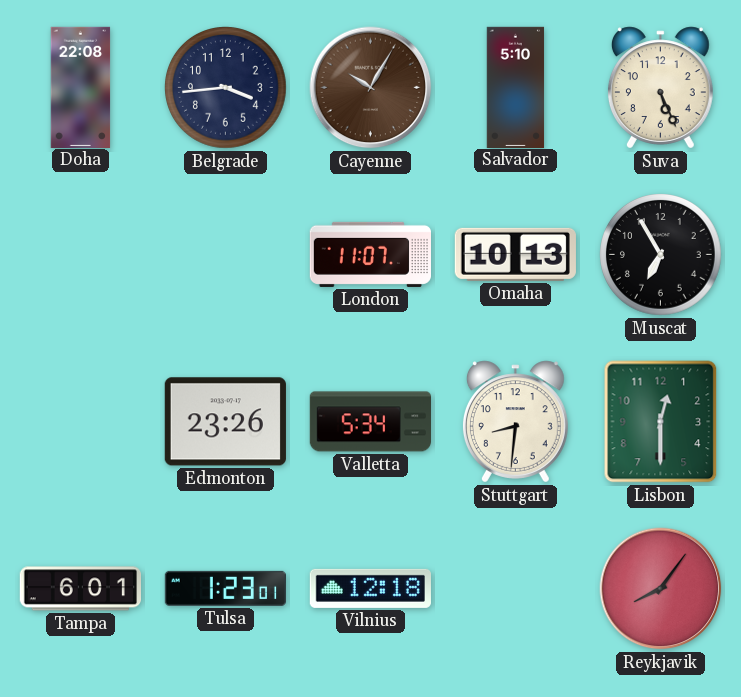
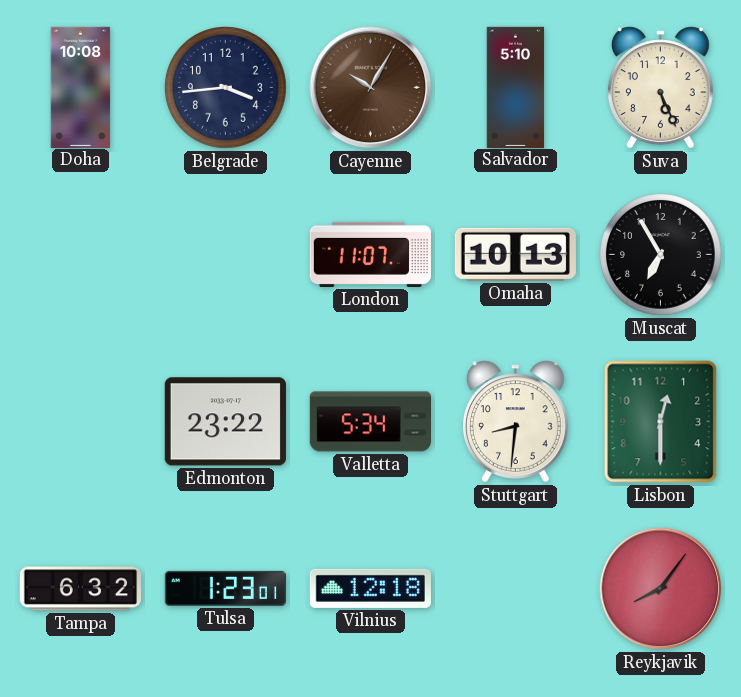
Doha: 22:08 -> 10:08 (81, 87)
Edmonton: 23:26 -> 23:22 (225, 422)
Tampa: 6:01 -> 6:32 (80, 589)
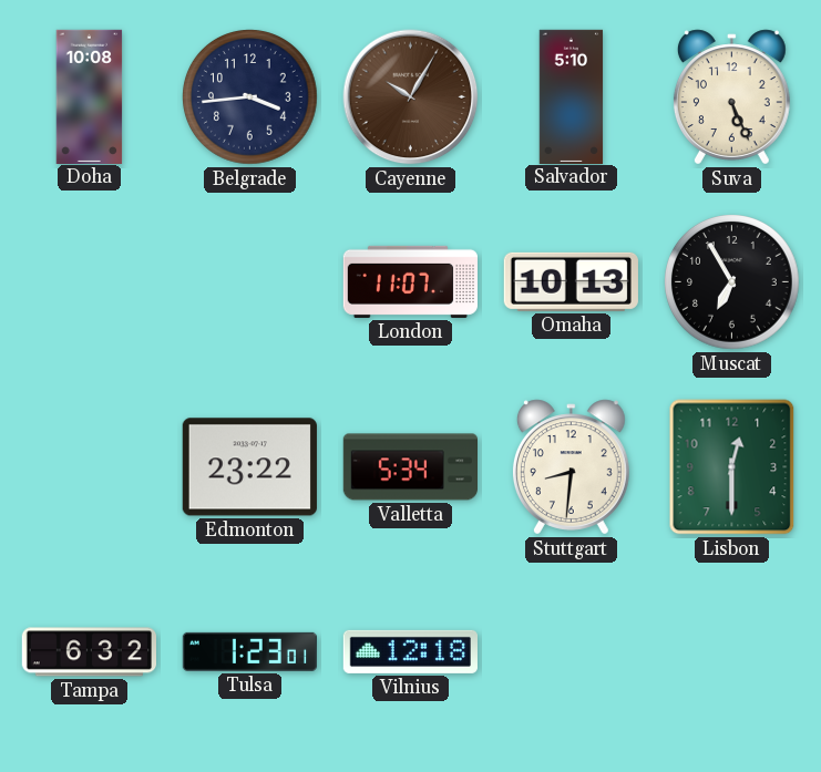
Reykjavik: 8:06 -> none (661, 589)
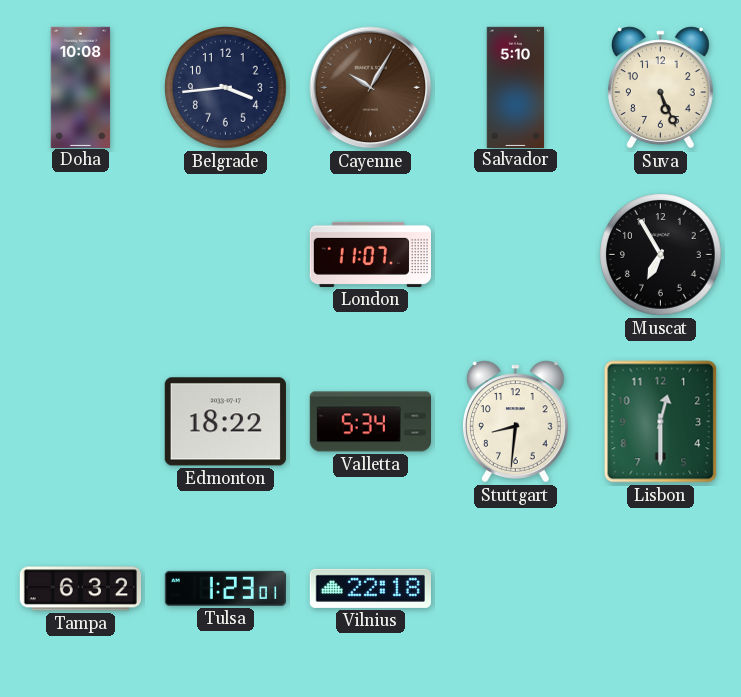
Omaha: 10:13 -> none (571, 281)
Edmonton: 23:22 -> 18:22 (225, 422)
Vilnius: 12:18 -> 22:18 (370, 588)
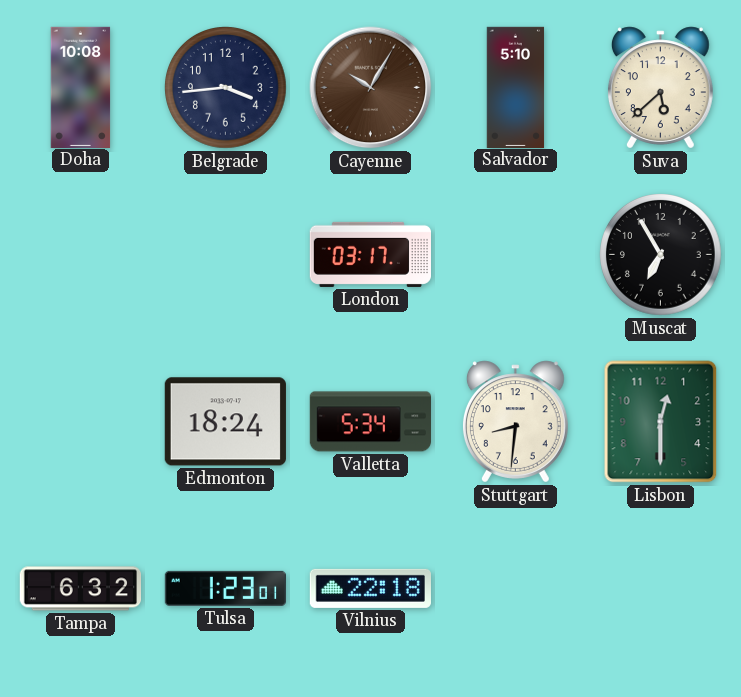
Suva: 5:26 -> 5:38 (660, 88)
London: 11:07 -> 03:17 (370, 254)
Edmonton: 18:22 -> 18:24 (225, 422)
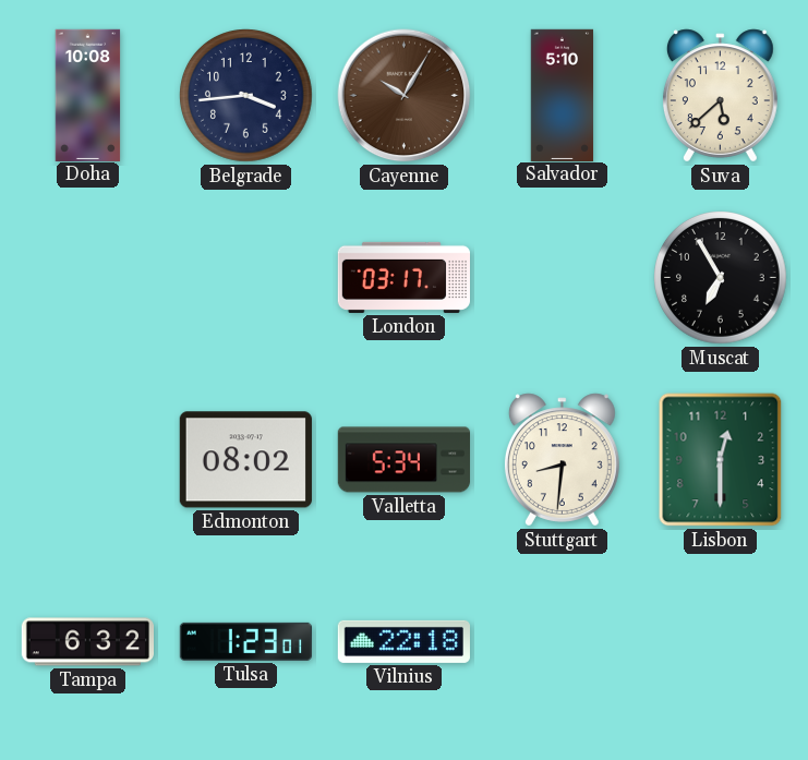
Edmonton: 18:24 -> 08:02 (245, 460)
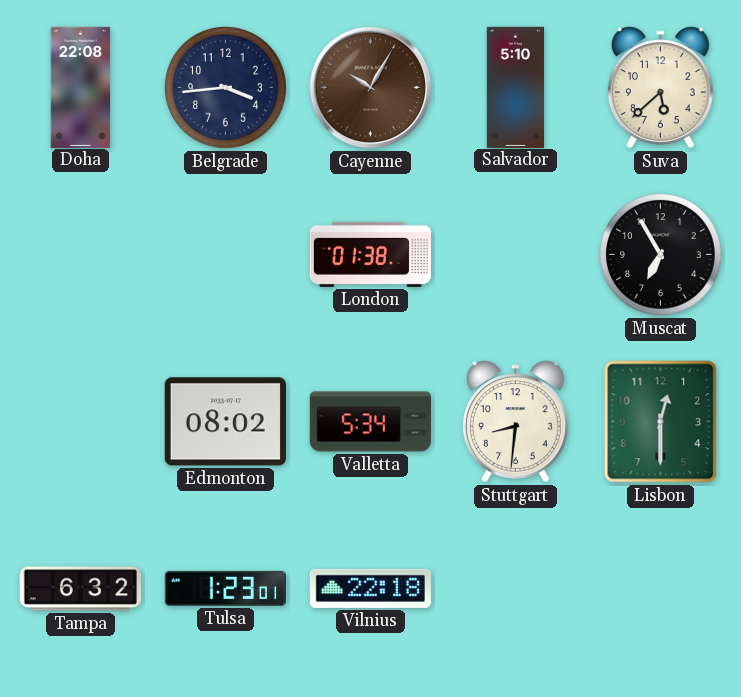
Doha: 10:08 -> 22:08 (81, 87)
London: 03:17 -> 01:38 (370, 254)
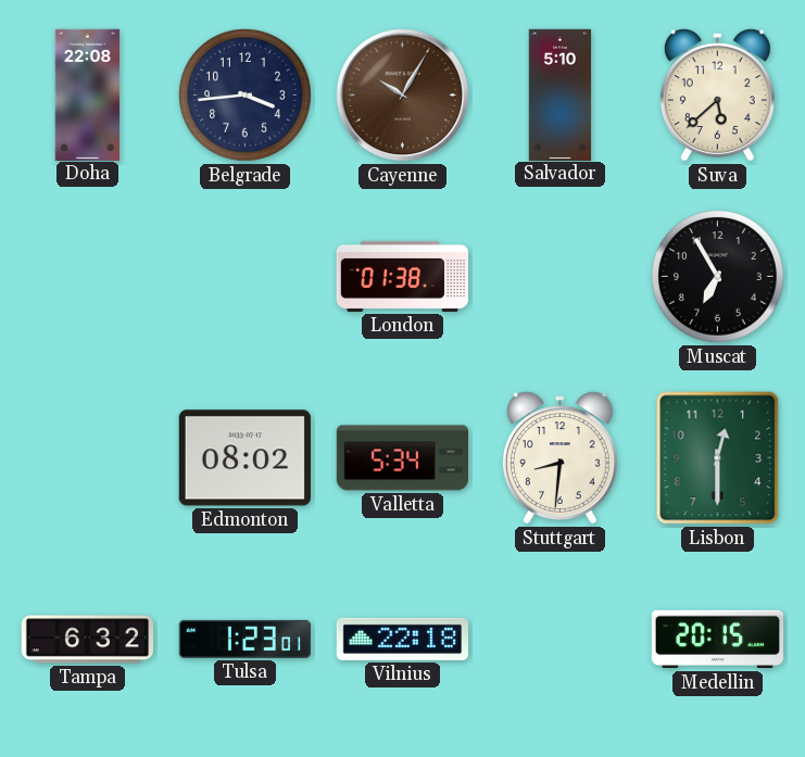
Medellin: none -> 20:15 (717, 640)
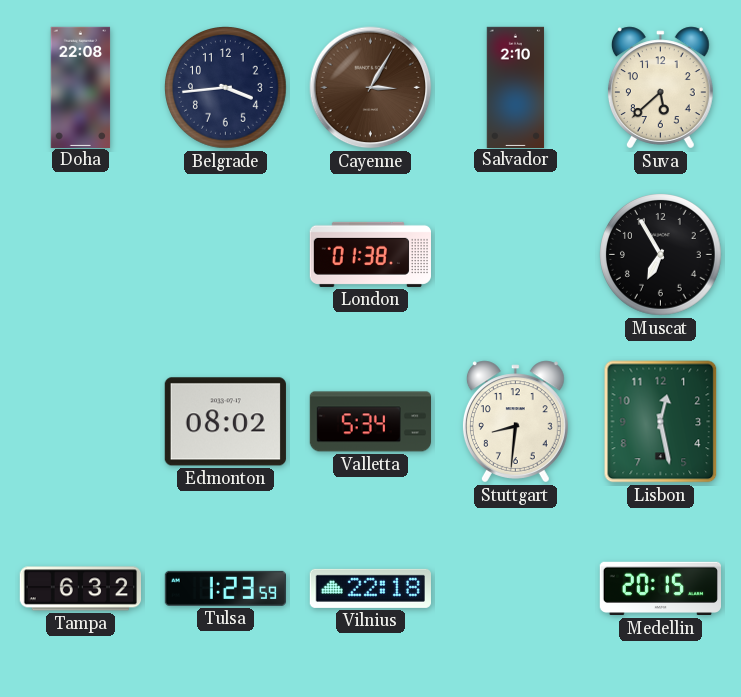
Cayenne: 10:05 -> 3:05 (371, 88)
Salvador: 5:10 -> 2:10 (516, 87)
Lisbon: 12:30 -> 12:28 (661, 422)
Tulsa: 1:23:01 -> 1:23:59 (225, 588)
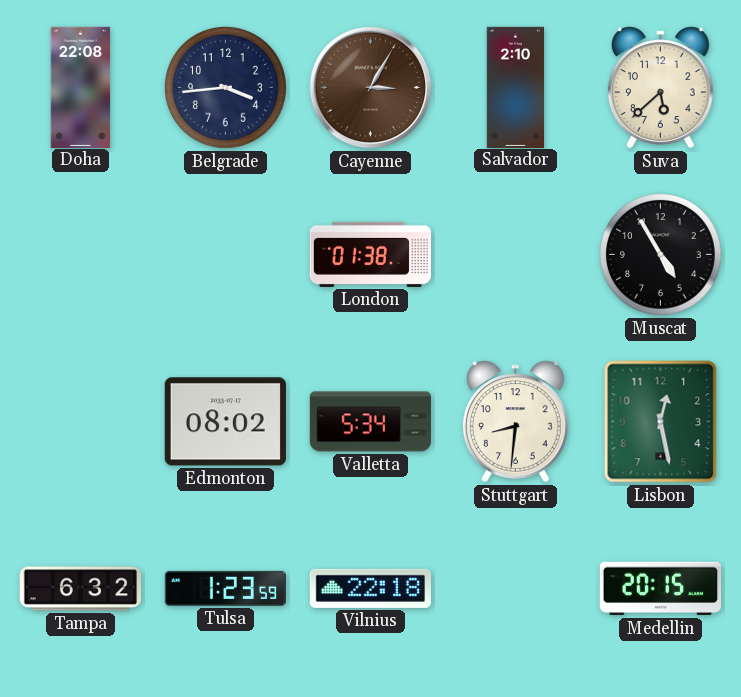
Muscat: 6:55 -> 4:55 (661, 255)
